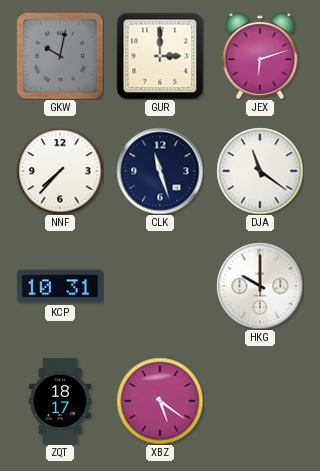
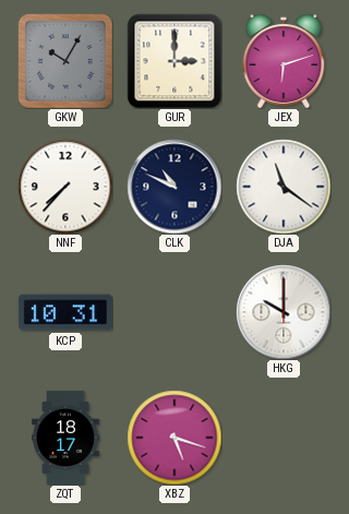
GKW: 10:02 -> 10:05 (65, 61)
CLK: 11:27 -> 10:49 (174, 187)
XBZ: 5:21 -> 5:18 (174, 438)
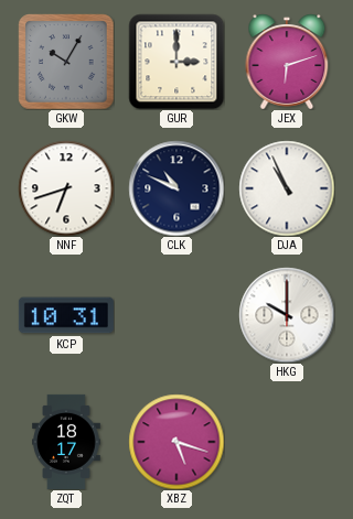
NNF: 7:37 -> 6:42 (66, 188)
DJA: 11:21 -> 10:56 (287, 188)
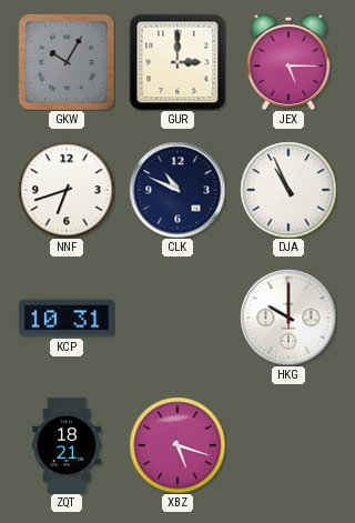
JEX: 6:12 -> 5:15 (288, 62)
ZQT: 18:17 -> 18:21 (67, 445)
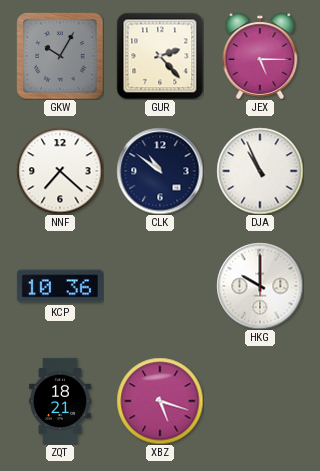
GUR: 3:00 -> 2:23 (160, 56)
NNF: 6:42 -> 7:22 (60, 171)
CLK: 10:49 -> 10:51 (160, 171)
KCP: 10:31 -> 10:36 (60, 286)
